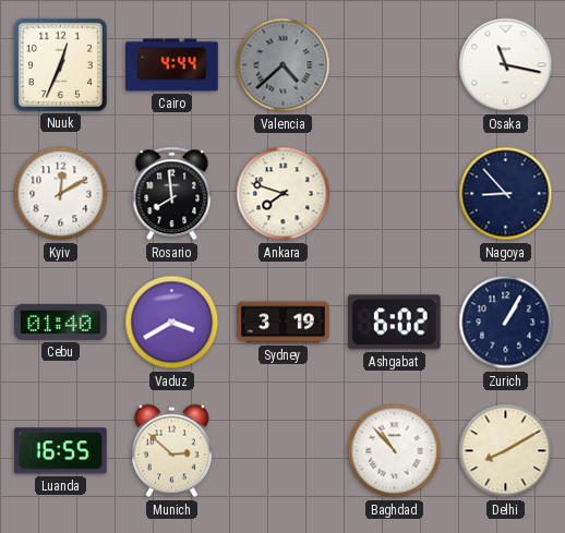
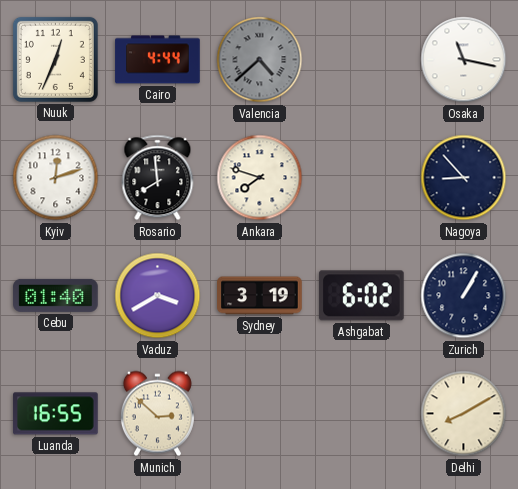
Kyiv: 12:10 -> 12:12 (56, 178)
Baghdad: 10:53 -> none (395, 451)
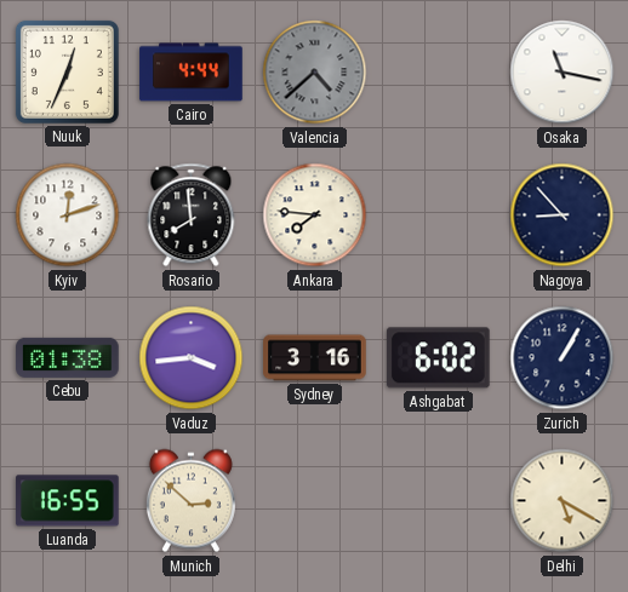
Ankara: 7:48 -> 7:46 (315, 215)
Cebu: 01:40 -> 01:38 (68, 357)
Vaduz: 3:40 -> 3:44 (192, 358)
Sydney: 3:19 -> 3:16 (315, 358)
Delhi: 8:10 -> 5:20 (563, 501)
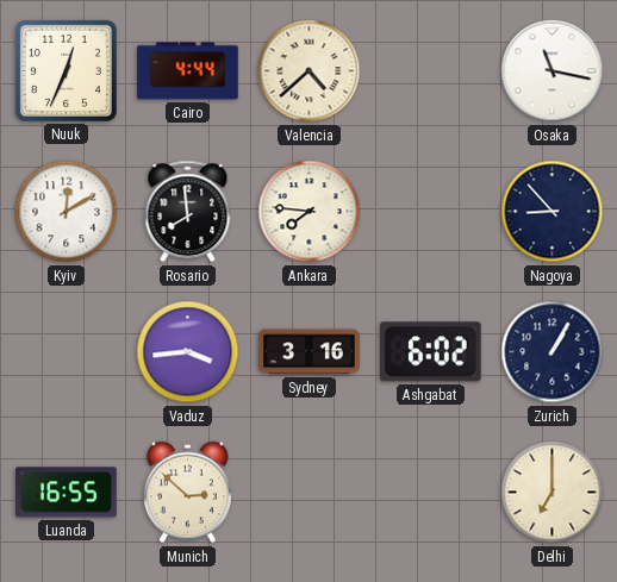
Valencia dial: grey -> cream (310, 71)
Kyiv: 12:12 -> 12:10 (67, 212)
Cebu: 01:38 -> none (68, 357)
Delhi: 5:20 -> 7:00 (553, 493)
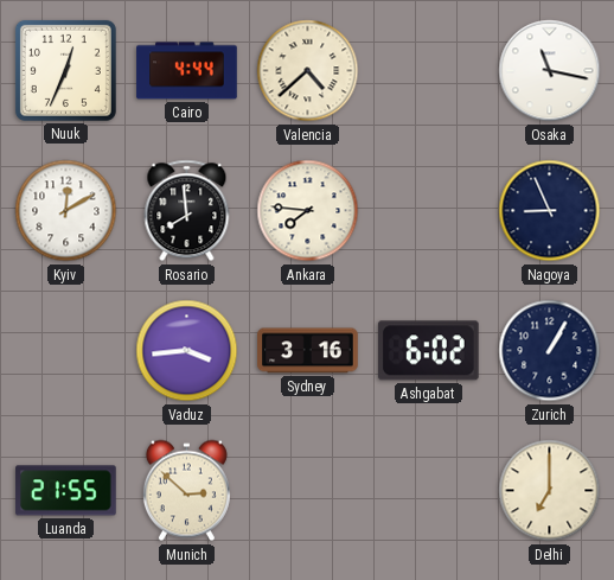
Nagoya: 8:53 -> 8:56 (550, 211)
Luanda: 16:55 -> 21:55 (66, 491)
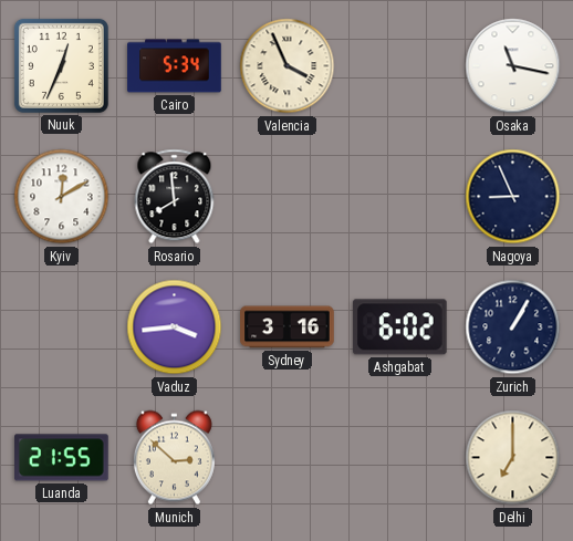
Cairo: 4:44 -> 5:34 (175, 66)
Valencia: 4:38 -> 3:56 (288, 66)
Ankara: 7:46 -> none (308, 211)
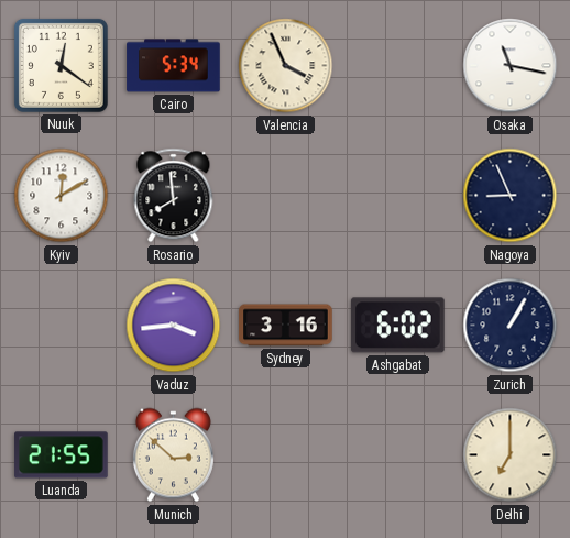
Nuuk: 12:34 -> 12:21 (61, 65)
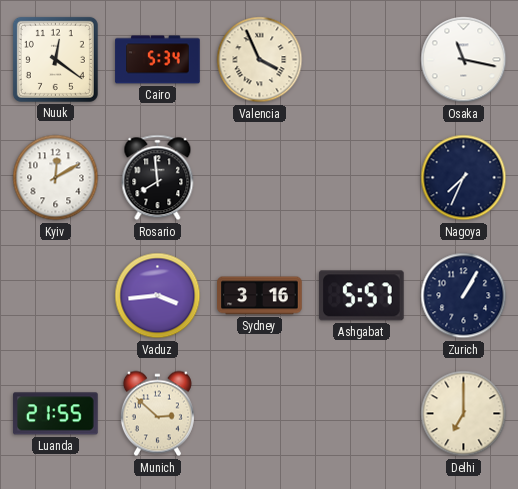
Nagoya: 8:56 -> 7:34 (464, 178)
Ashgabat: 6:02 -> 5:57 (361, 296)
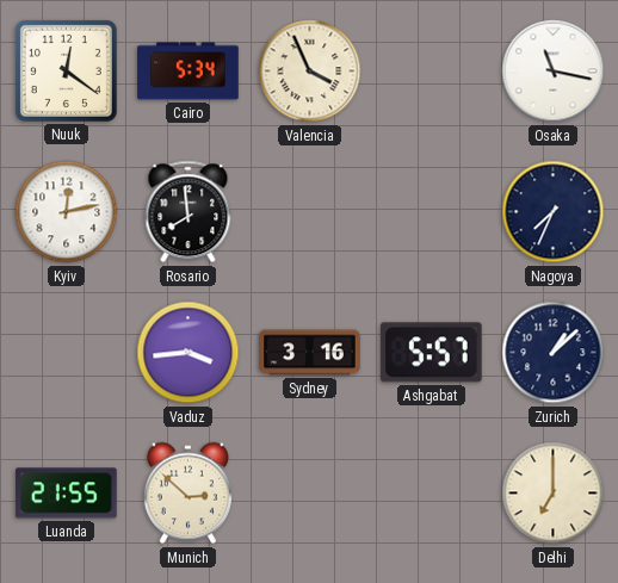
Kyiv: 12:10 -> 12:13 (67, 212)
Zurich: 1:05 -> 1:08 (554, 353)
